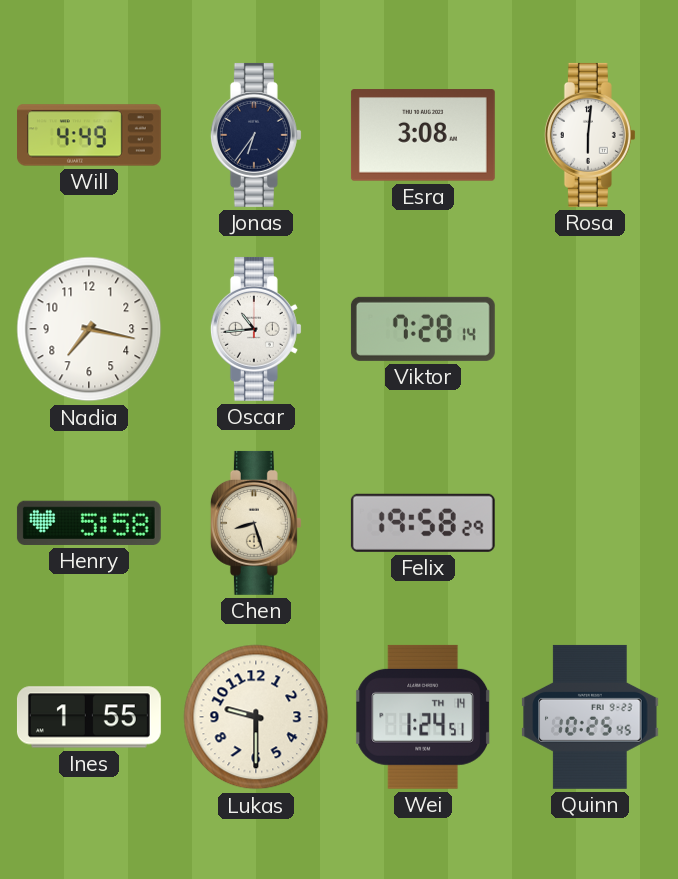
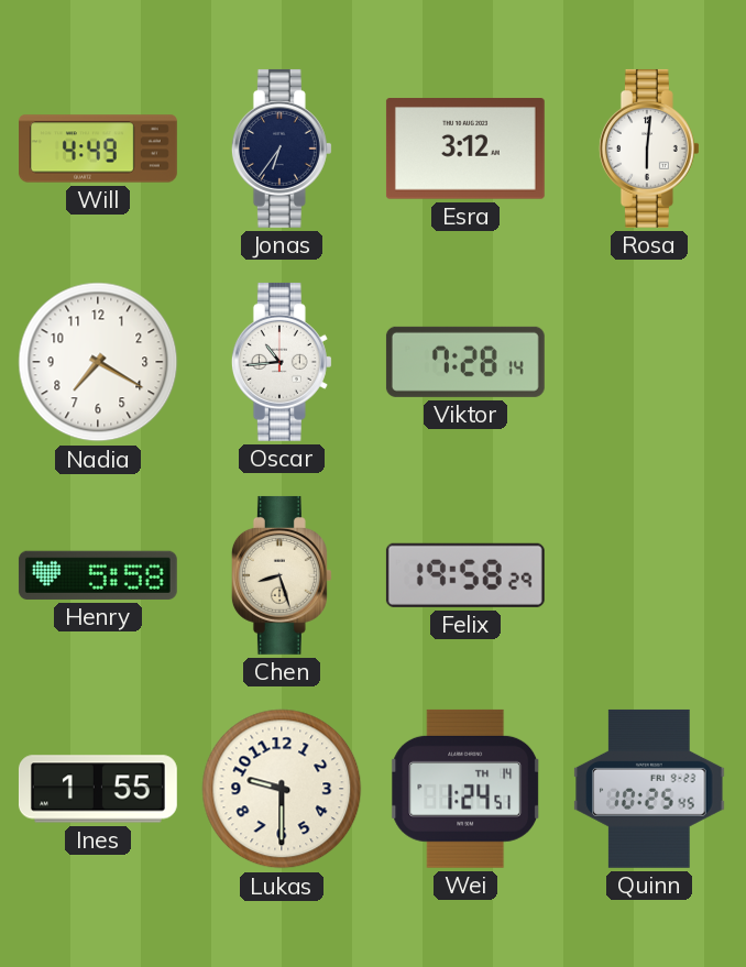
Esra: 3:08 -> 3:12 (465, 149)
Nadia: 7:17 -> 7:20 (98, 362)
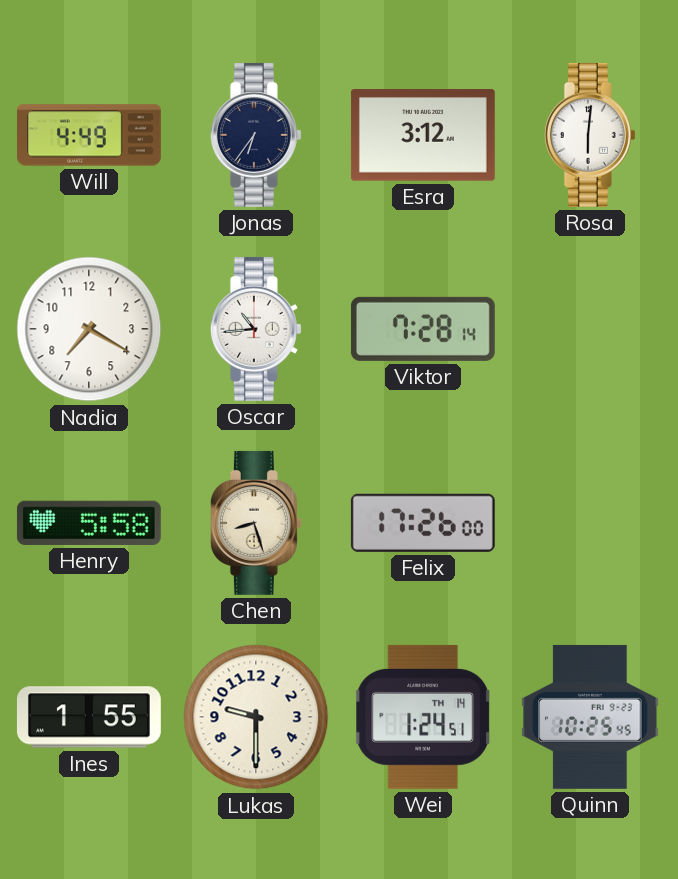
Felix: 19:58 -> 17:26 (423, 523)
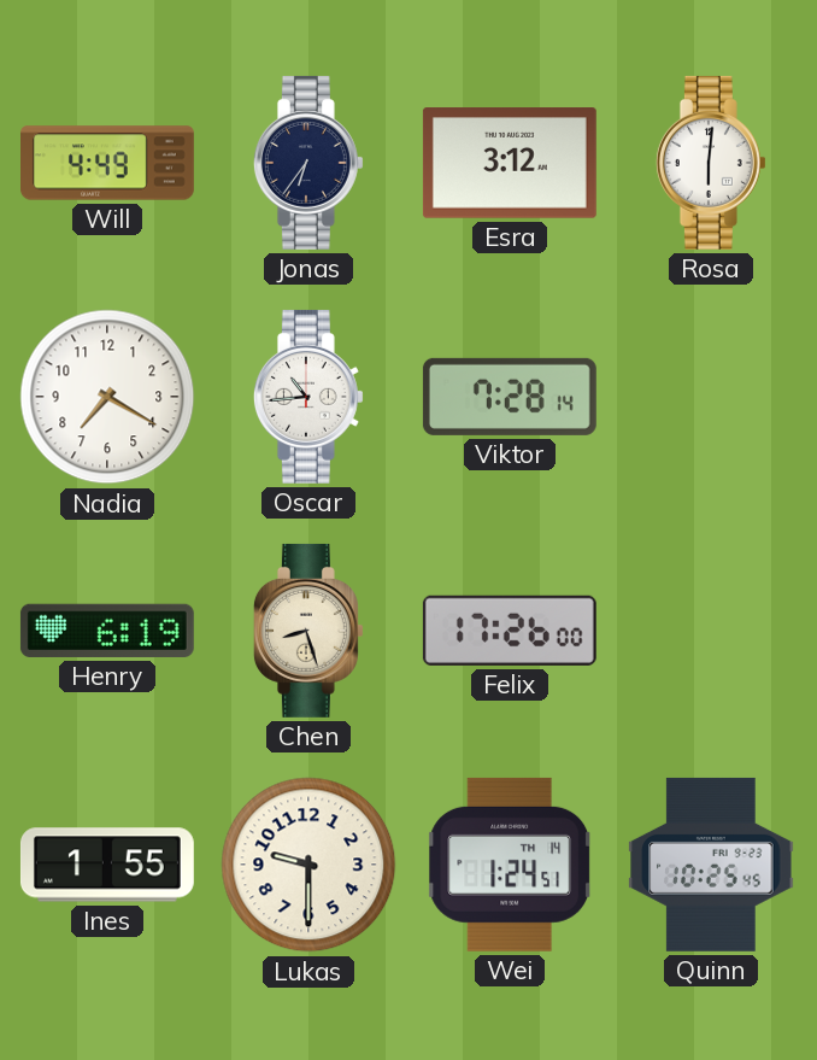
Henry: 5:58 -> 6:19 (107, 631)
